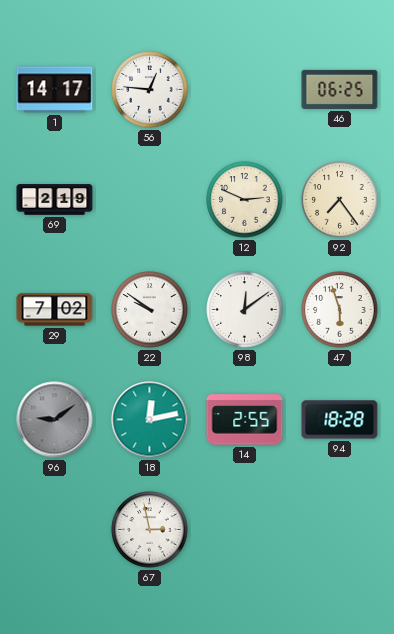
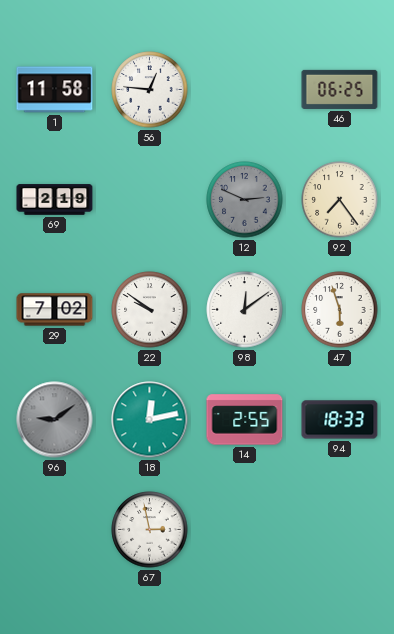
1: 14:17 -> 11:58 (55, 90)
12 dial: cream -> grey (245, 200)
94: 18:28 -> 18:33 (340, 420)
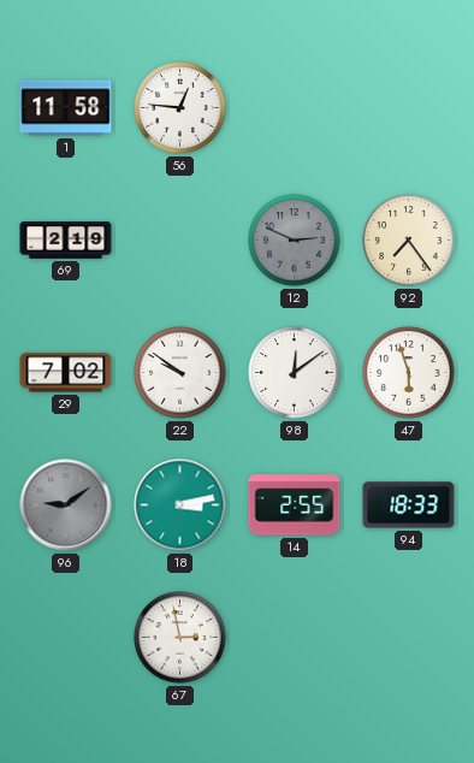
46: 06:25 -> none (340, 89)
18: 12:13 -> 3:13 (180, 505)
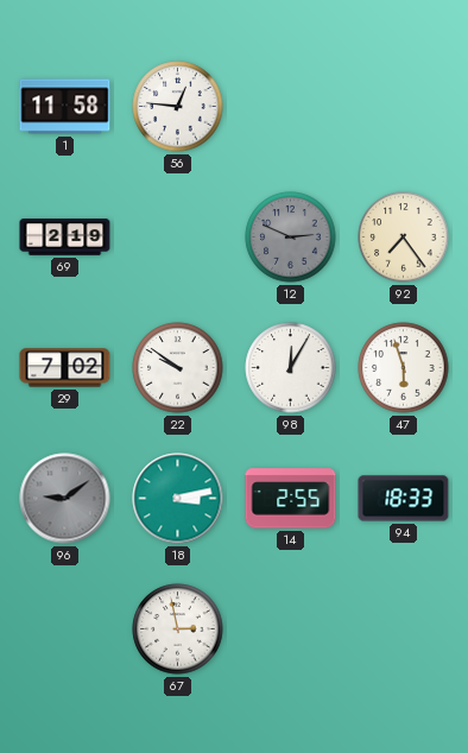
98: 12:09 -> 12:05 (291, 368)
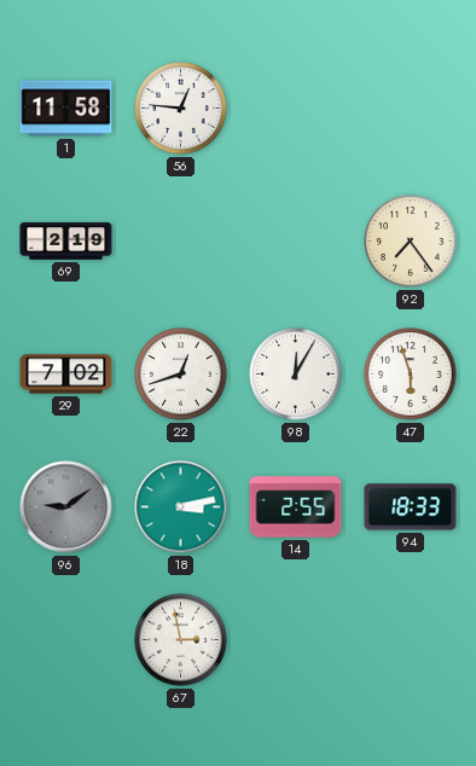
12: 2:49 -> none (291, 238)
22: 9:51 -> 12:42 (181, 375)
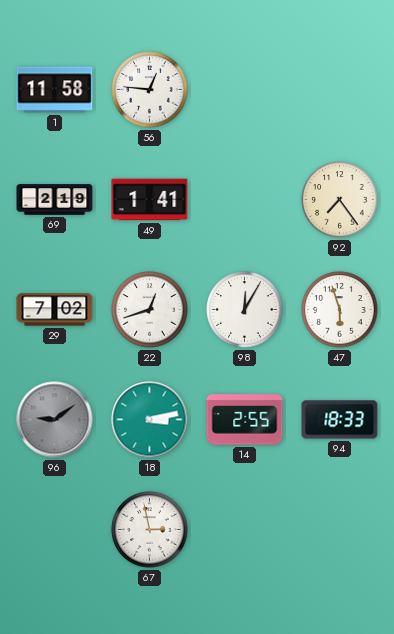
49: none -> 1:41 (150, 200)
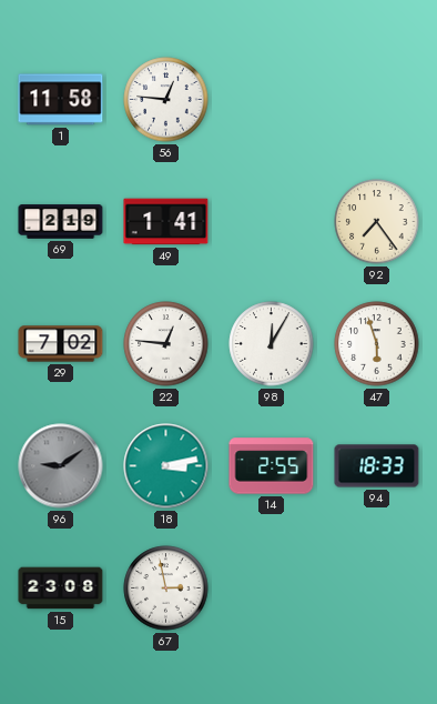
22: 12:42 -> 12:46 (166, 344)
15: none -> 23:08 (61, 589)
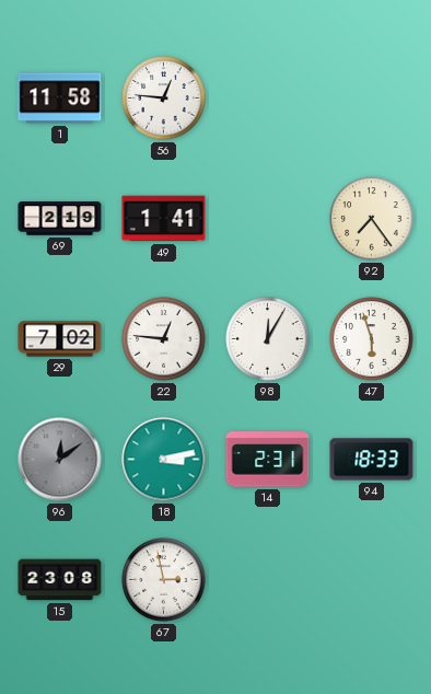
96: 9:09 -> 12:09 (60, 460)
14: 2:55 -> 2:31 (268, 460)
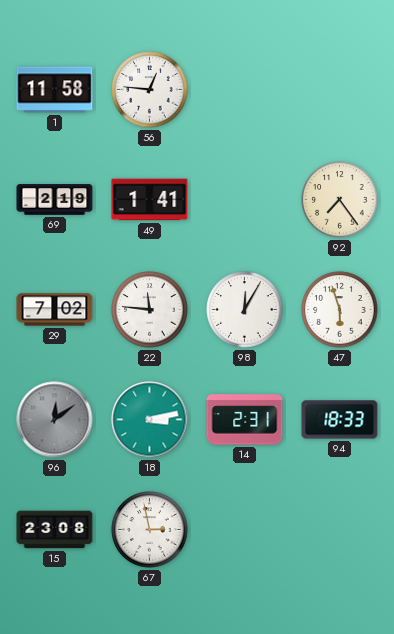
22: 12:46 -> 11:46 (150, 310)
